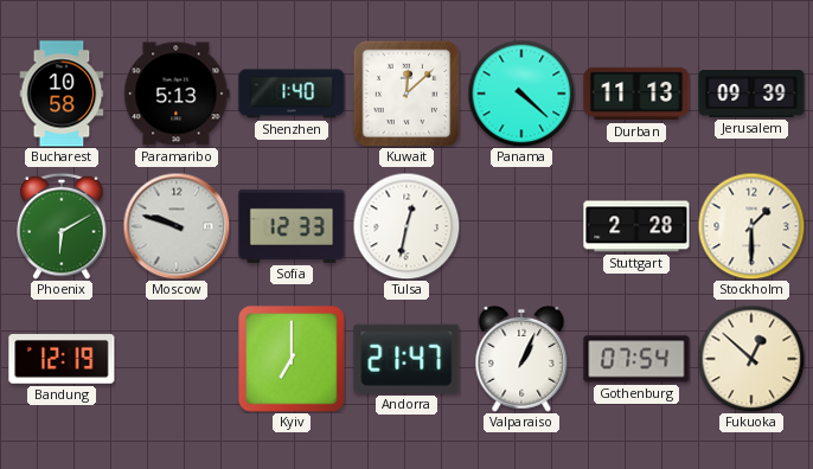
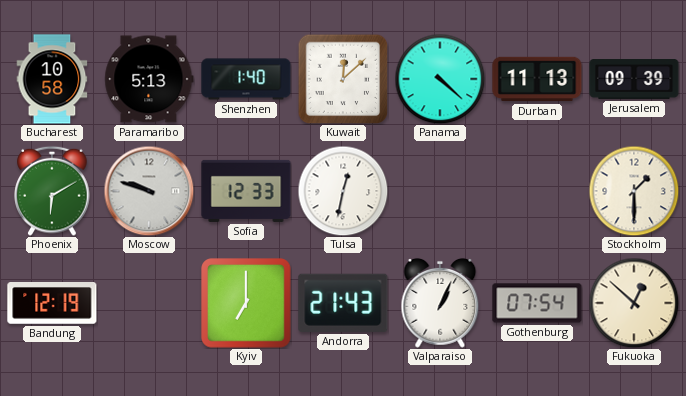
Stuttgart: 2:28 -> none (636, 226)
Andorra: 21:47 -> 21:43 (343, 303)
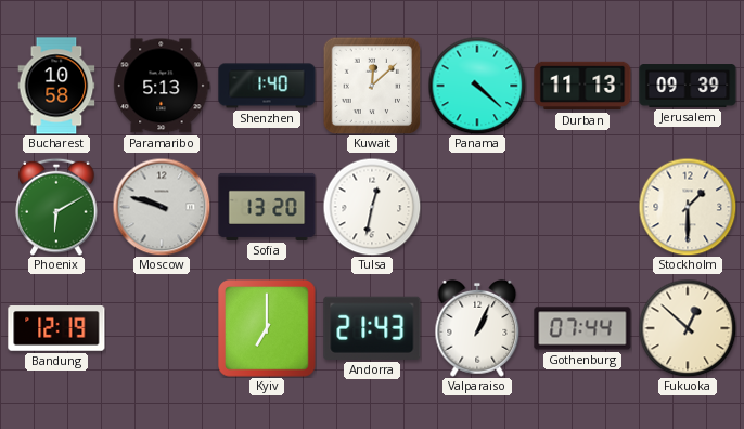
Sofia: 12:33 -> 13:20 (267, 207)
Gothenburg: 07:54 -> 07:44 (582, 328)
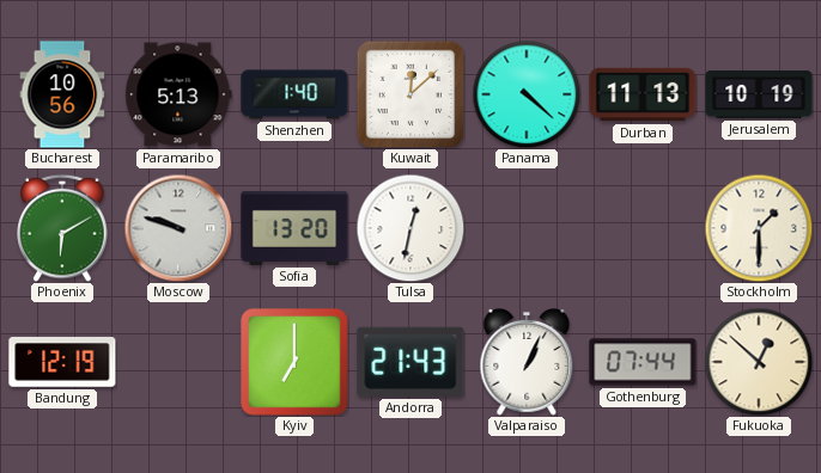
Bucharest: 10:58 -> 10:56 (62, 94)
Jerusalem: 09:39 -> 10:19 (759, 96)
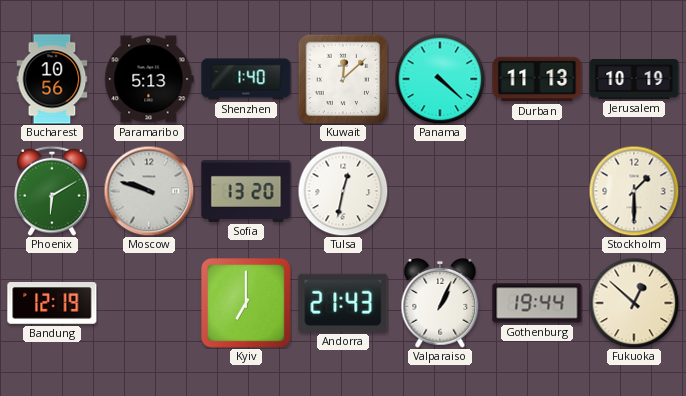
Gothenburg: 07:44 -> 19:44 (537, 303)
